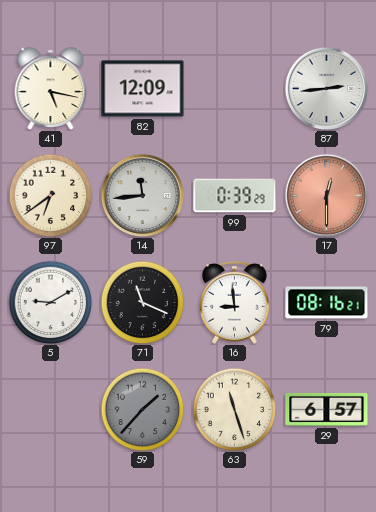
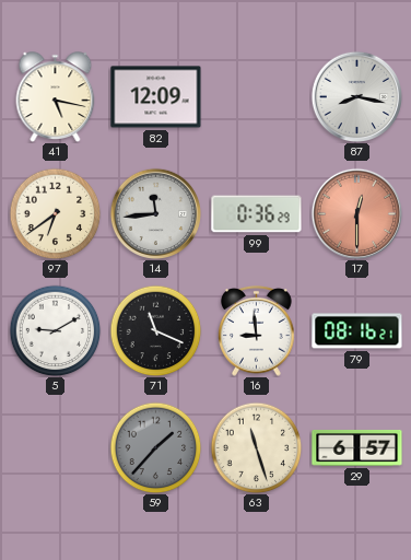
87: 2:44 -> 8:17 (356, 96)
99: 0:39 -> 0:36 (257, 214)
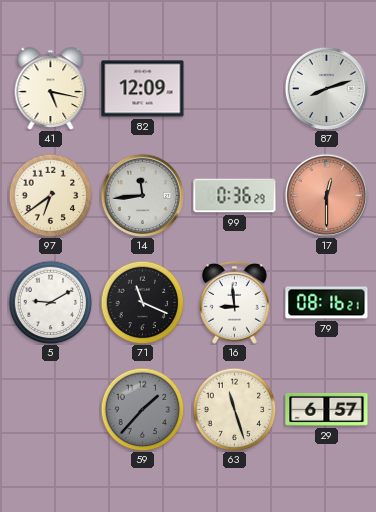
87: 8:17 -> 8:12 (326, 88)
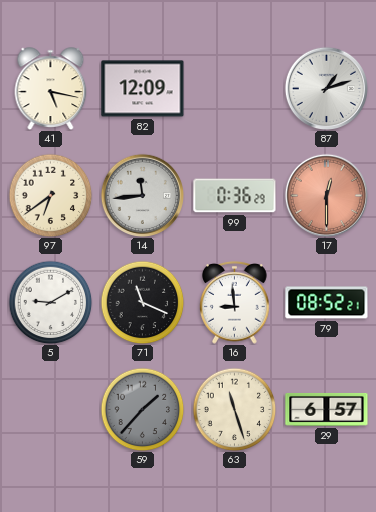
87: 8:12 -> 1:12 (326, 88)
79: 08:16 -> 08:52 (327, 303)
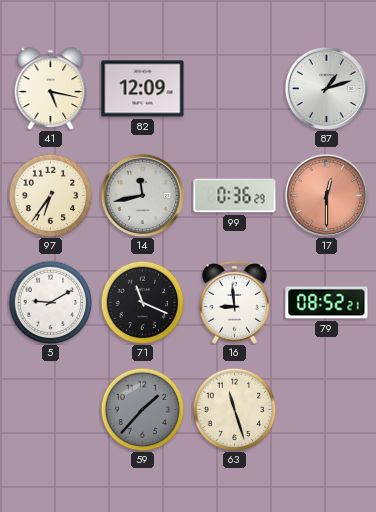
97: 6:39 -> 6:36 (50, 195)
14: 11:44 -> 11:43 (142, 195)
29: 6:57 -> none (327, 409)
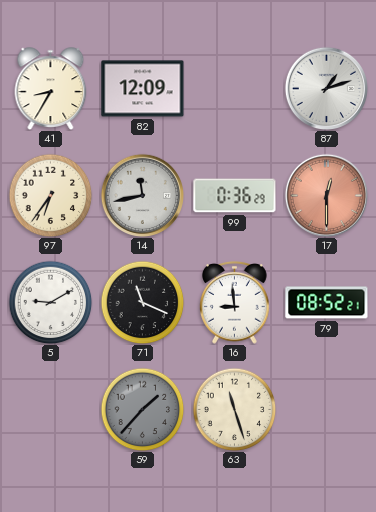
41: 5:17 -> 8:35 (51, 88)
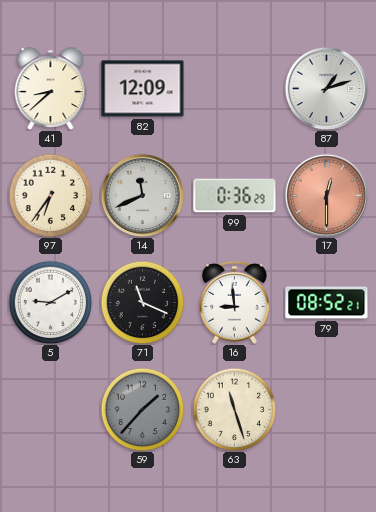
41: 8:35 -> 8:38 (51, 88)
14: 11:43 -> 11:41 (142, 195)
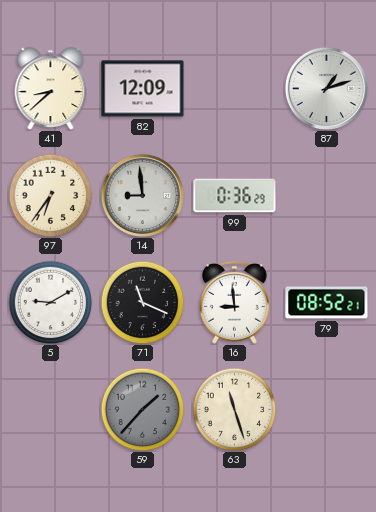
14: 11:41 -> 8:59 (142, 195)
17: 12:30 -> none (326, 195)
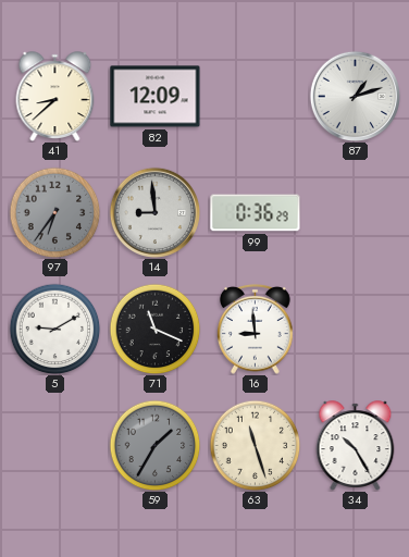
97 dial: cream -> grey (54, 212)
79: 08:52 -> none (327, 303)
59: 1:37 -> 1:35 (154, 445)
34: none -> 10:25 (356, 445)
